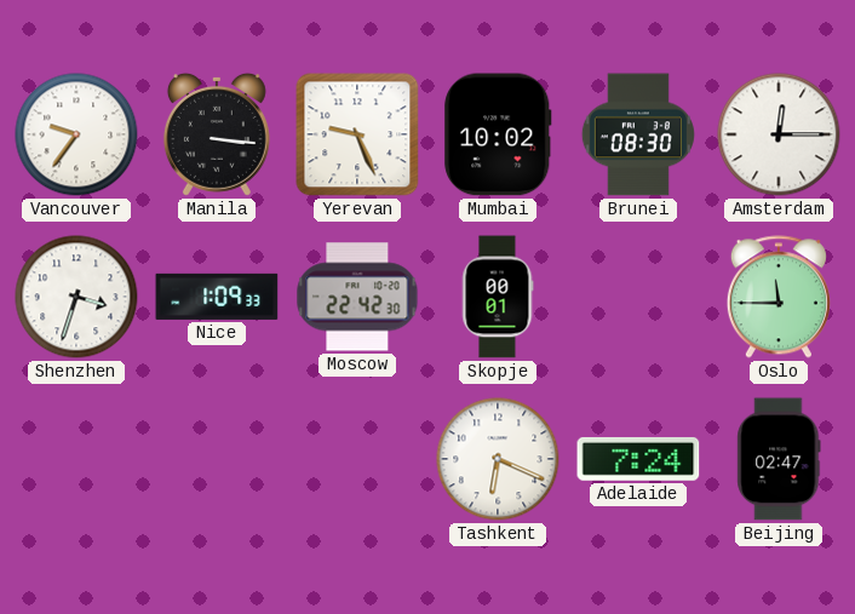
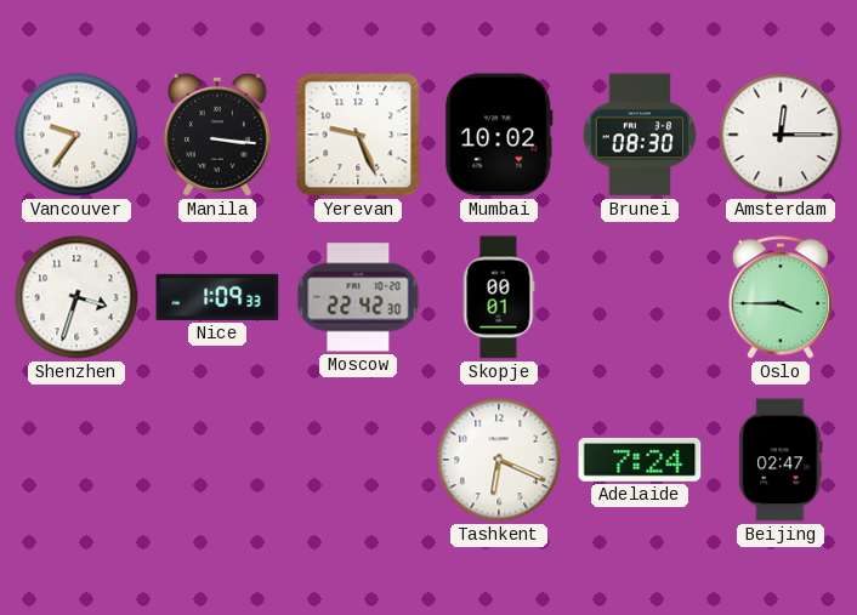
Oslo: 11:45 -> 3:45 (781, 297)
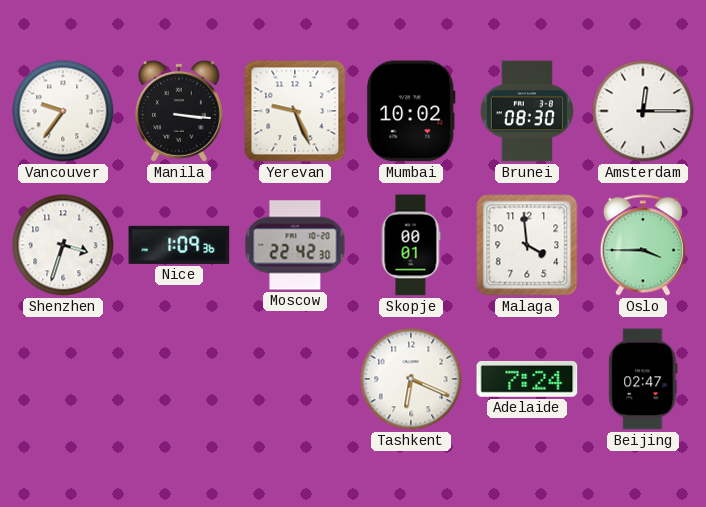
Nice: 1:09:33 -> 1:09:36 (179, 245)
Malaga: none -> 3:59 (527, 245)
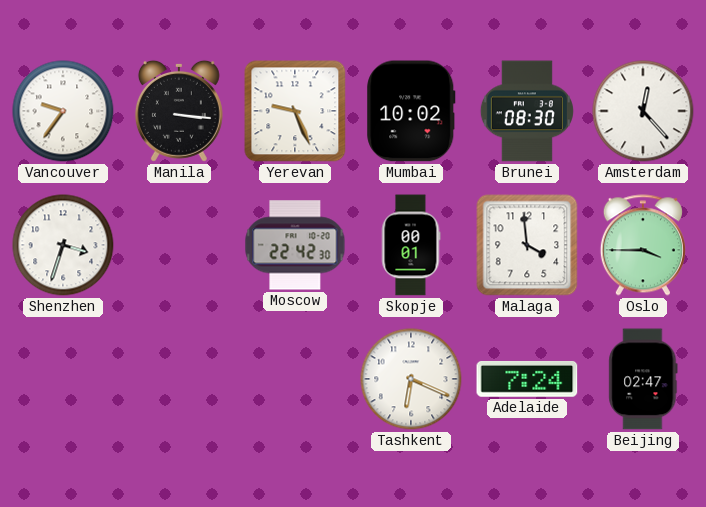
Amsterdam: 12:15 -> 12:23 (643, 111)
Nice: 1:09 -> none (179, 245)
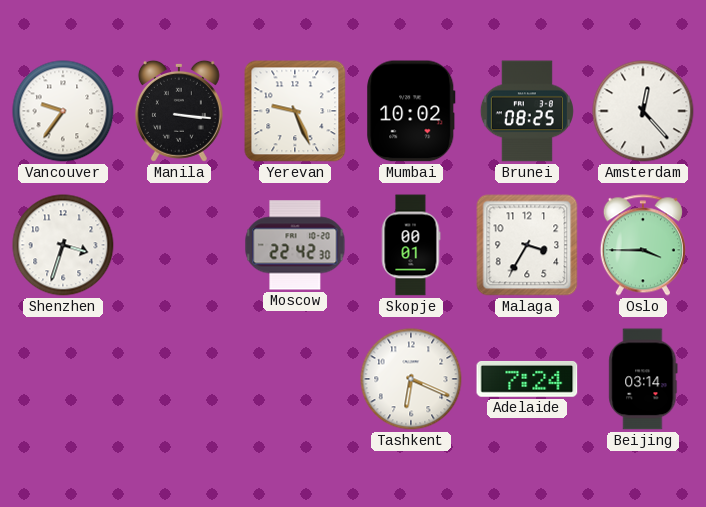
Brunei: 08:30 -> 08:25 (527, 111)
Malaga: 3:59 -> 3:35 (527, 245)
Beijing: 02:47 -> 03:14 (643, 379)
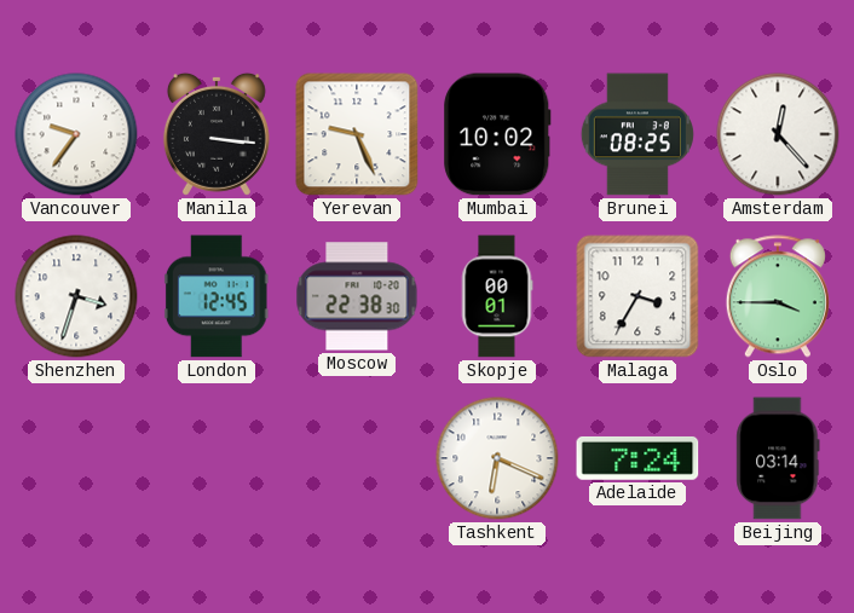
London: none -> 12:45 (217, 296)
Moscow: 22:42 -> 22:38 (357, 296)
